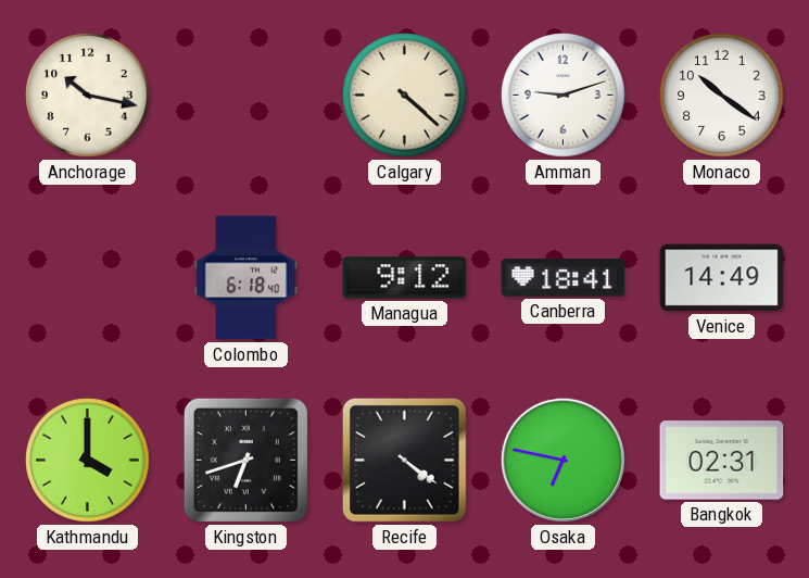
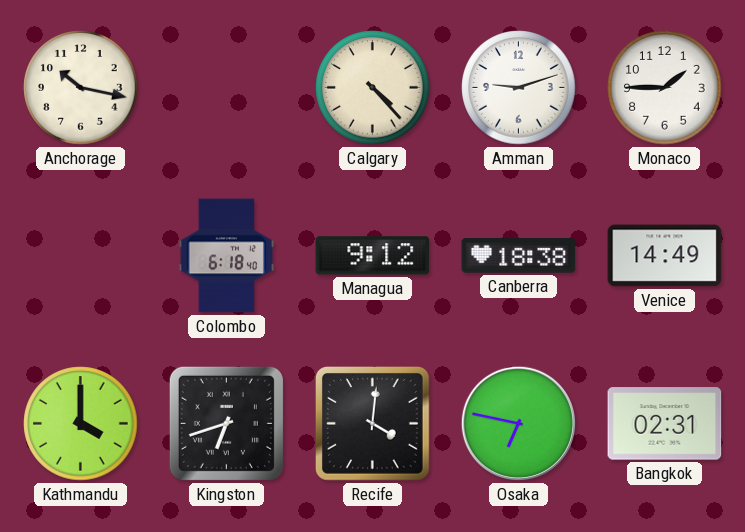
Calgary: 4:22 -> 4:23 (373, 88)
Monaco: 10:21 -> 1:45 (665, 88)
Canberra: 18:41 -> 18:38 (519, 256)
Recife: 4:21 -> 4:01 (373, 424)
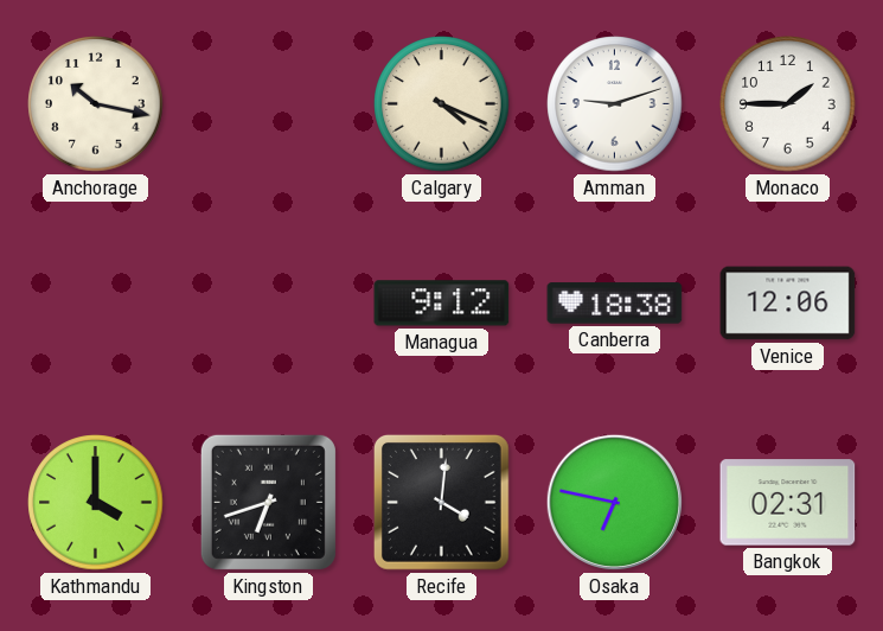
Calgary: 4:23 -> 4:19 (442, 104)
Colombo: 6:18 -> none (226, 256)
Venice: 14:49 -> 12:06 (788, 304)
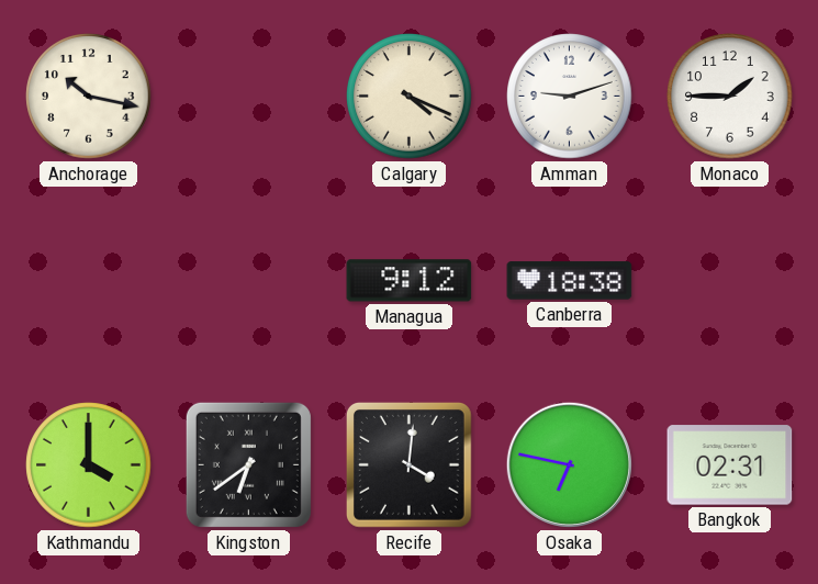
Venice: 12:06 -> none (788, 304)
Kingston: 6:42 -> 6:39 (248, 464)
